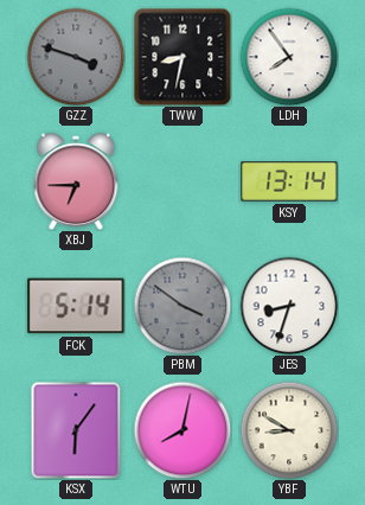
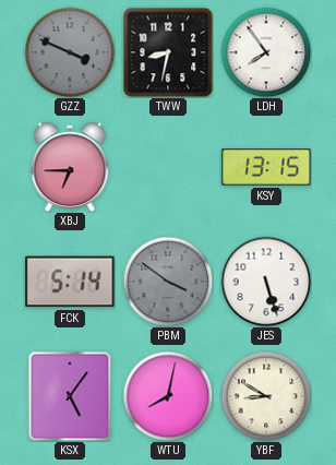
GZZ: 3:48 -> 3:49 (70, 52)
KSY: 13:14 -> 13:15 (266, 168)
JES: 8:33 -> 5:27 (266, 282)
KSX: 6:06 -> 5:06 (70, 396)
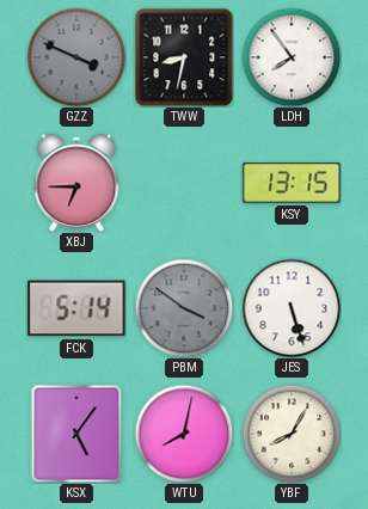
YBF: 8:50 -> 8:05 (292, 434)
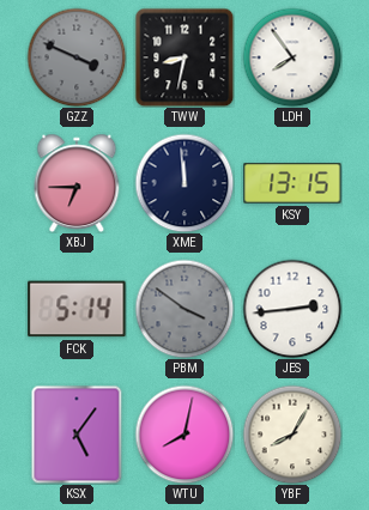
XME: none -> 11:59 (184, 183)
JES: 5:27 -> 2:44 (292, 309)
